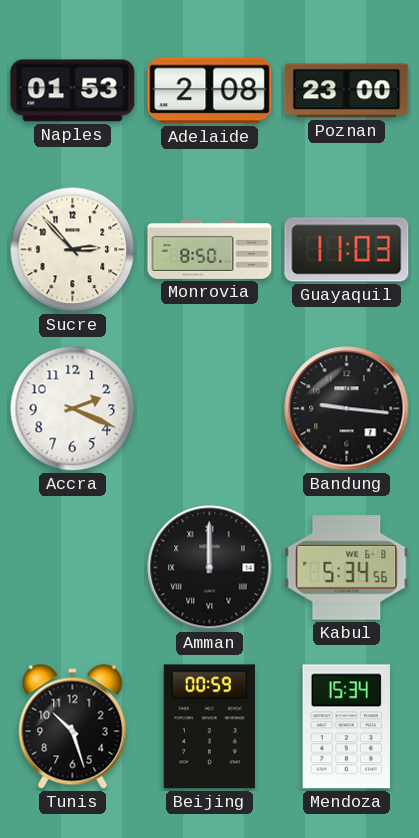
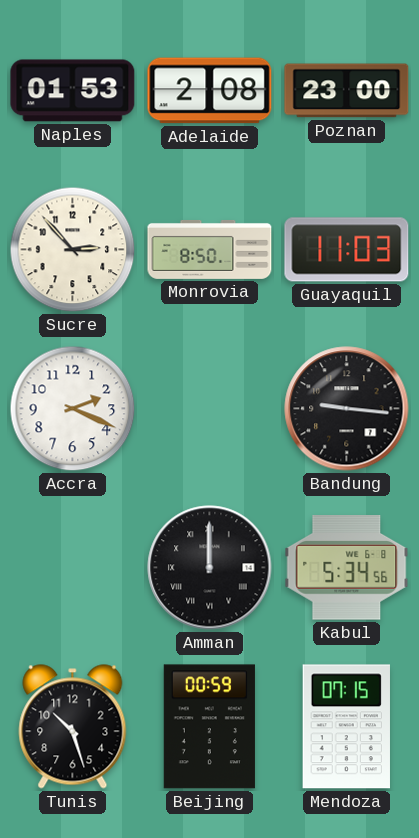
Mendoza: 15:34 -> 07:15 (346, 727)
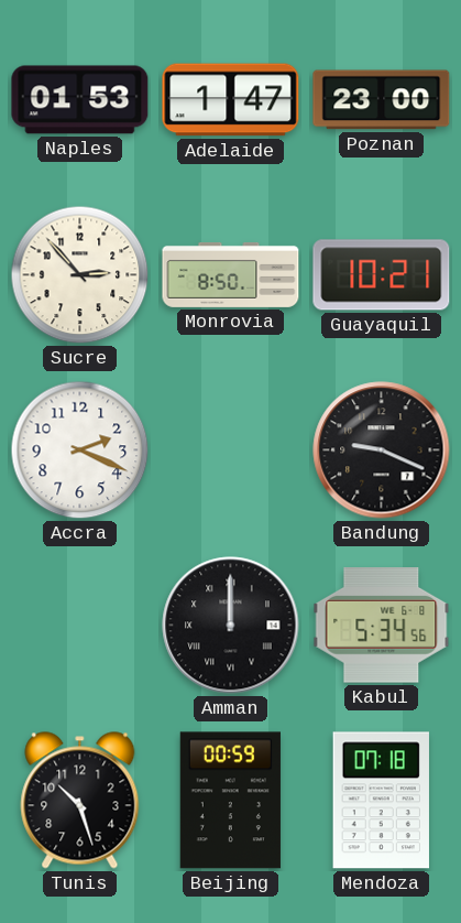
Adelaide: 2:08 -> 1:47 (231, 100)
Guayaquil: 11:03 -> 10:21 (382, 275)
Bandung: 9:16 -> 9:19 (382, 450)
Mendoza: 07:15 -> 07:18 (381, 801)
